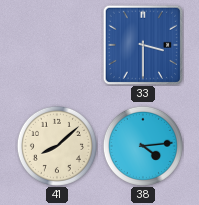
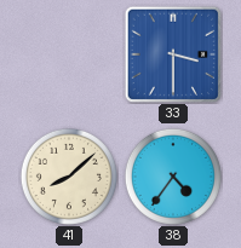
38: 4:14 -> 4:36 (173, 177)
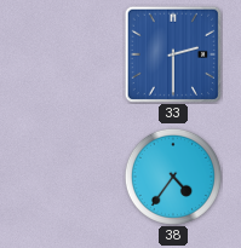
33: 3:30 -> 2:30 (172, 53)
41: 8:08 -> none (69, 177)
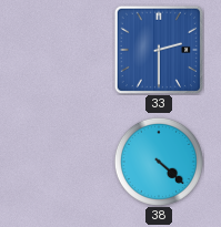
38: 4:36 -> 4:22 (159, 162)
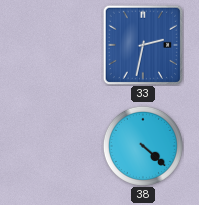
33: 2:30 -> 2:32 (142, 44)
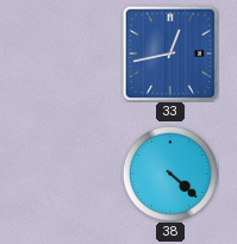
33: 2:32 -> 12:43 (169, 52)
